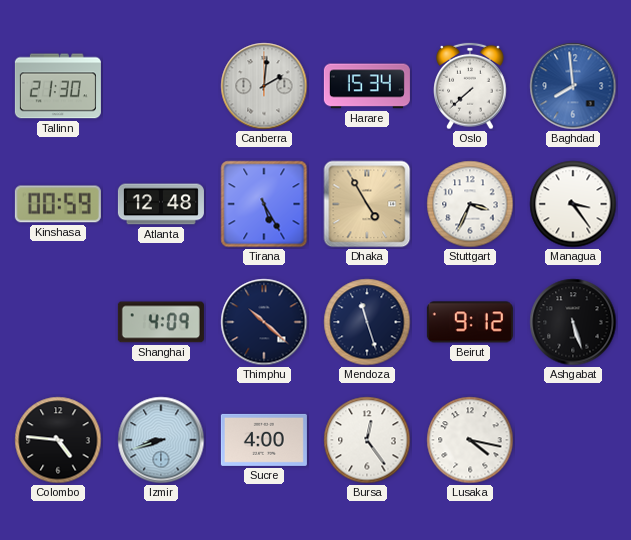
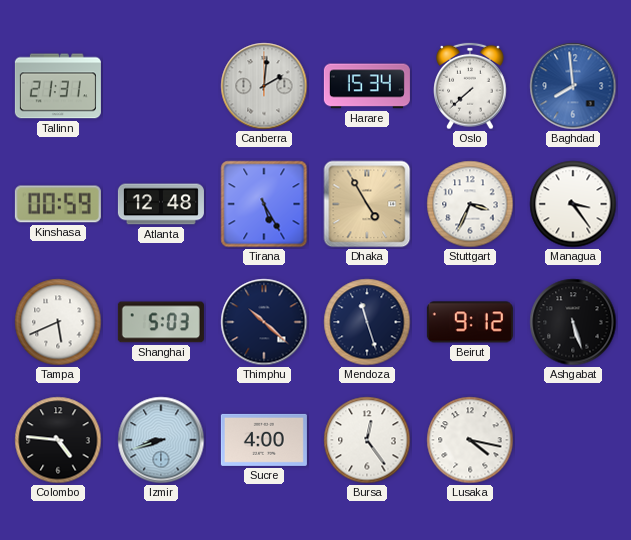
Tallinn: 21:30 -> 21:31 (58, 86)
Tampa: none -> 5:41 (58, 322)
Shanghai: 4:09 -> 5:03 (161, 322)
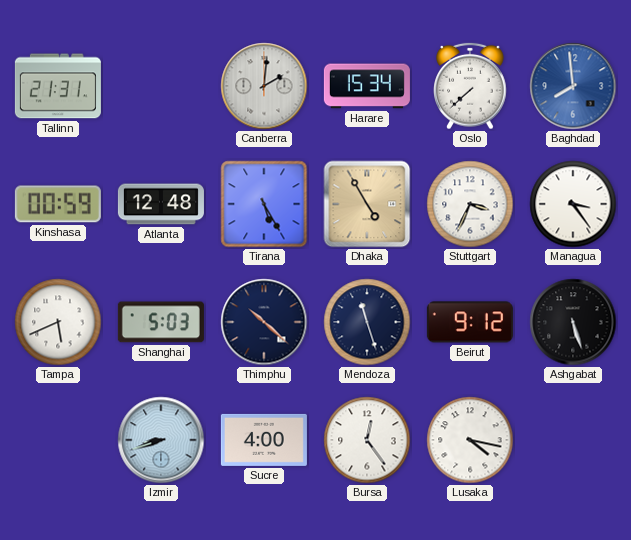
Colombo: 4:46 -> none (58, 440)
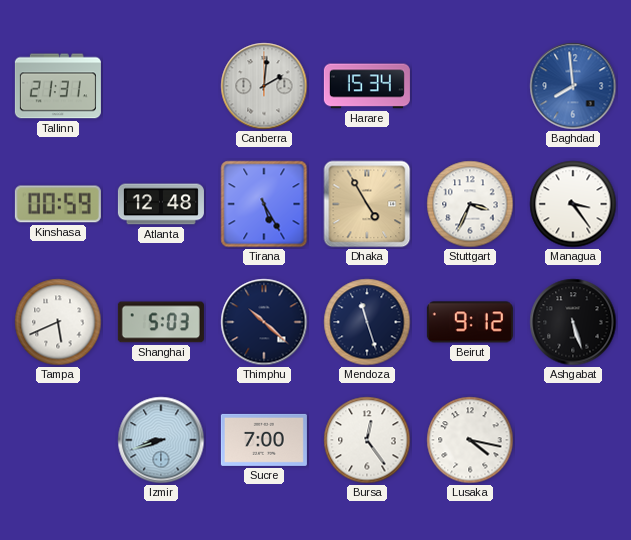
Oslo: 7:38 -> none (470, 86)
Sucre: 4:00 -> 7:00 (264, 440)
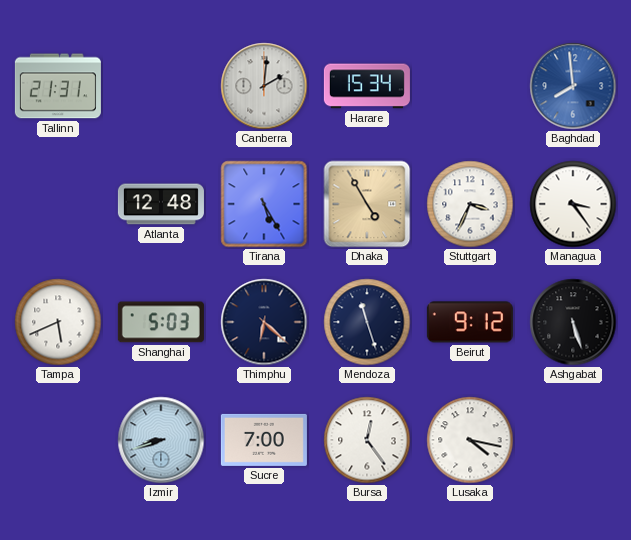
Kinshasa: 00:59 -> none (58, 204)
Thimphu: 10:22 -> 6:22 (264, 322)
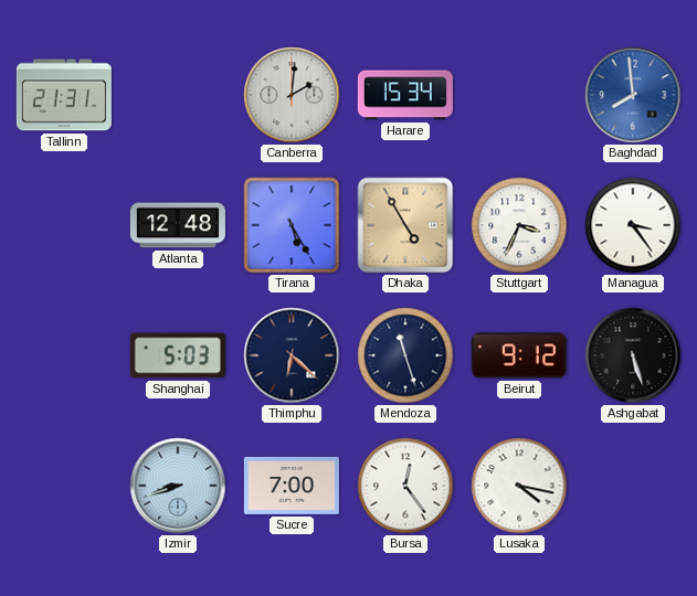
Tampa: 5:41 -> none (58, 322)
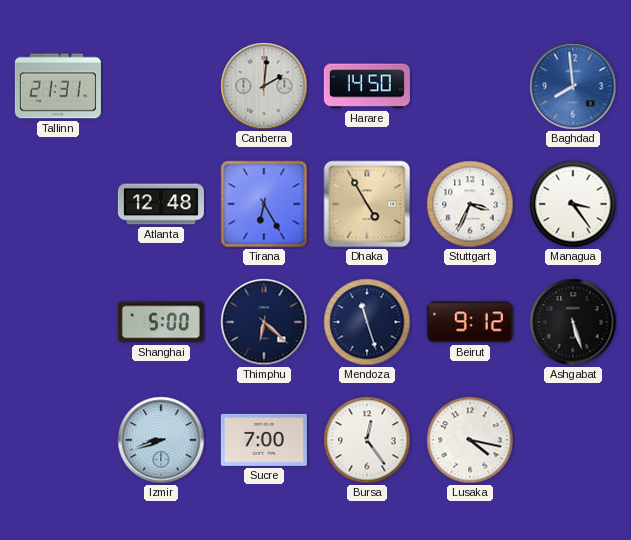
Harare: 15:34 -> 14:50 (367, 86)
Tirana: 5:25 -> 6:25 (264, 204)
Shanghai: 5:03 -> 5:00 (161, 322)
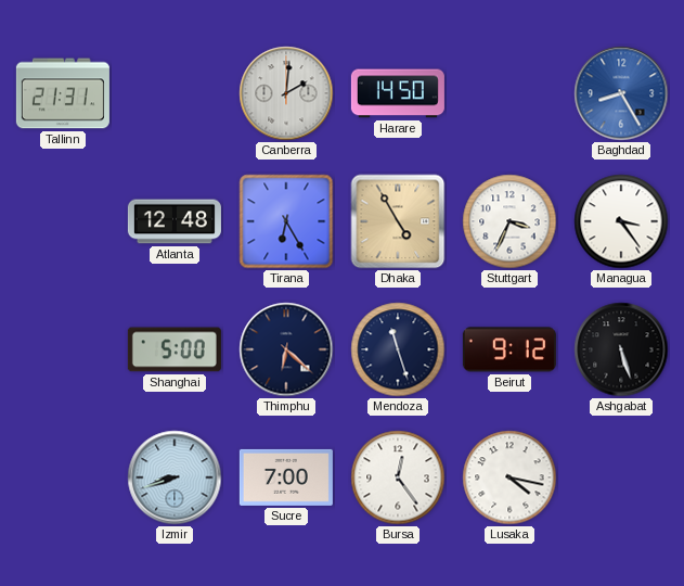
Baghdad: 7:59 -> 8:25 (621, 93)
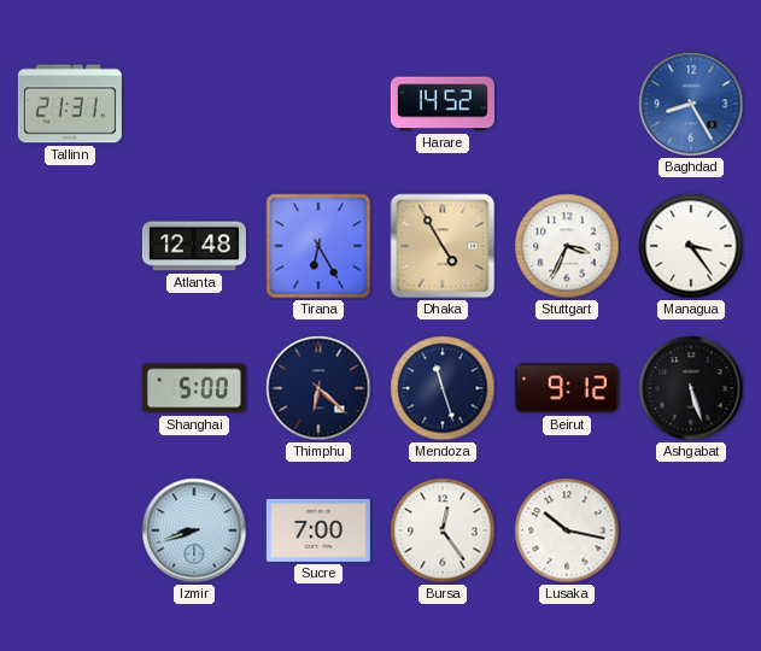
Canberra: 2:01 -> none (286, 93)
Harare: 14:50 -> 14:52 (443, 104)
Lusaka: 4:17 -> 10:17 (567, 530)
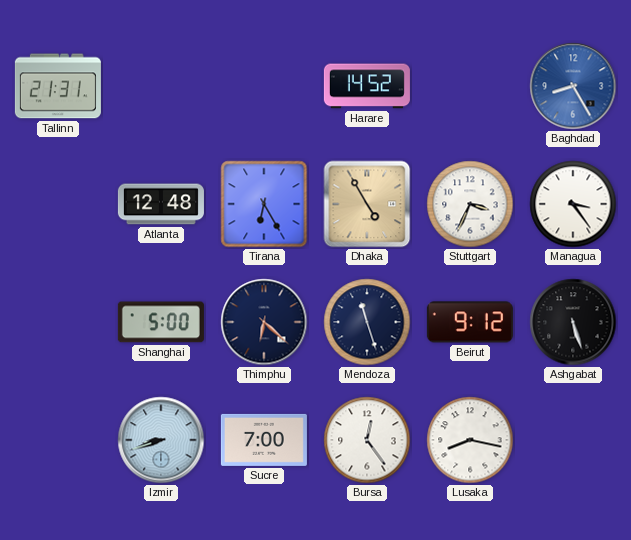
Lusaka: 10:17 -> 8:17 (470, 440)
